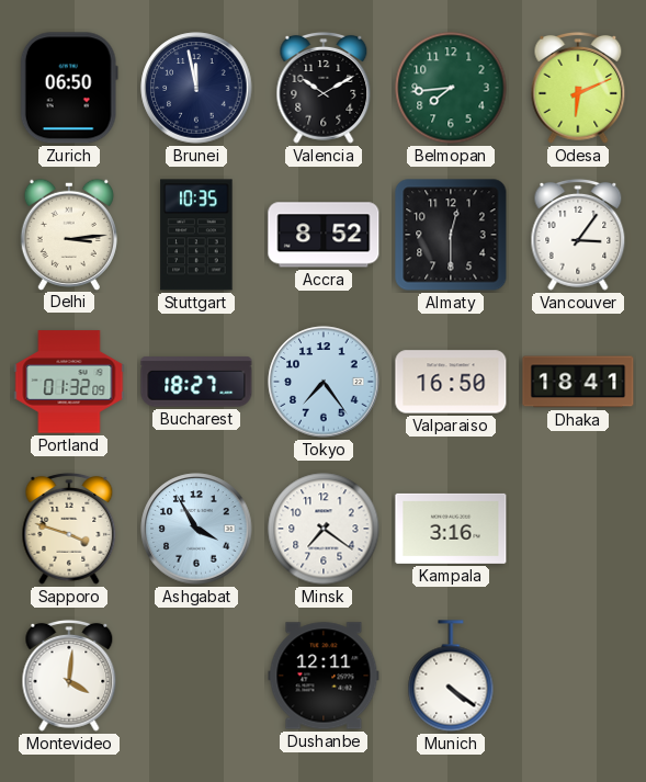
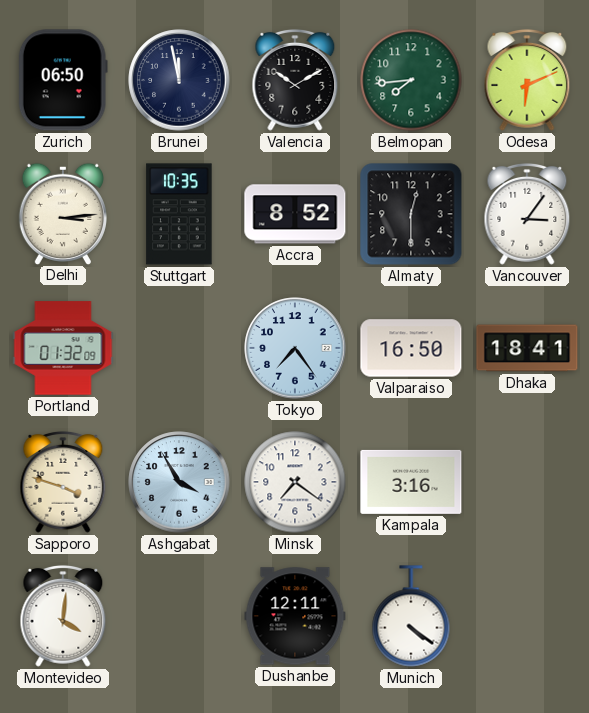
Bucharest: 18:27 -> none (196, 382)
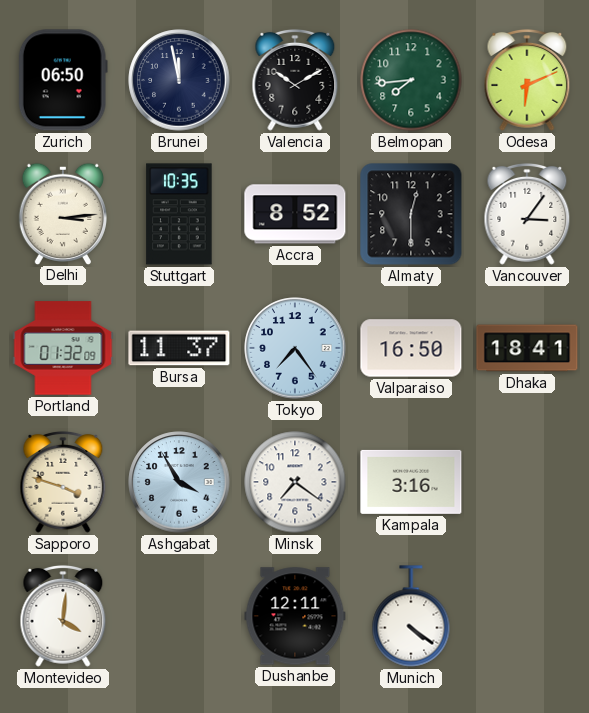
Bursa: none -> 11:37 (179, 348)
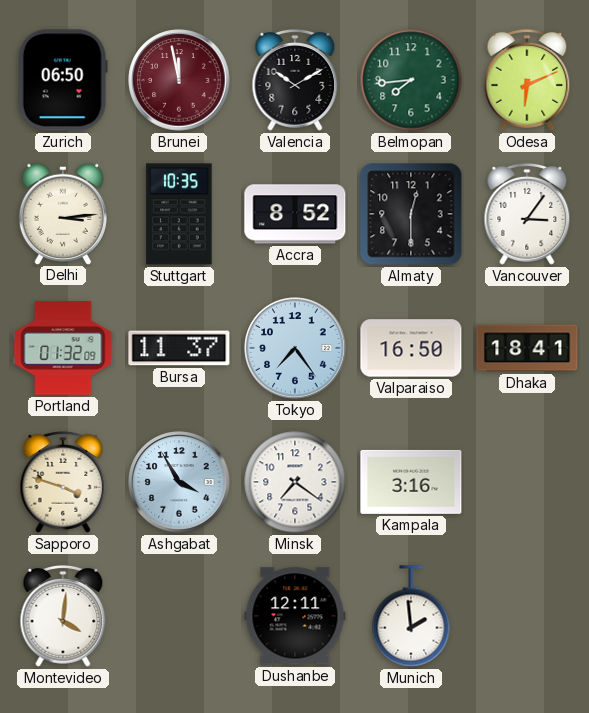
Brunei dial: navy -> burgundy (179, 80)
Munich: 4:21 -> 1:59 (411, 616)
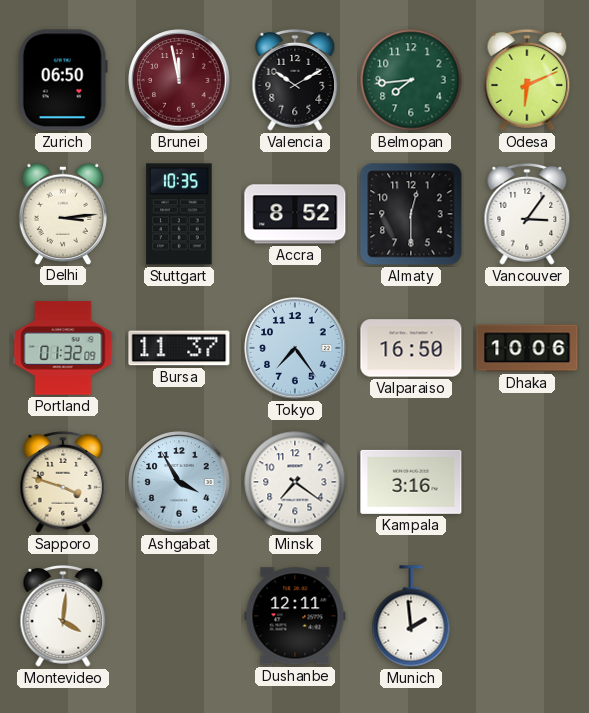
Dhaka: 18:41 -> 10:06 (527, 348)
